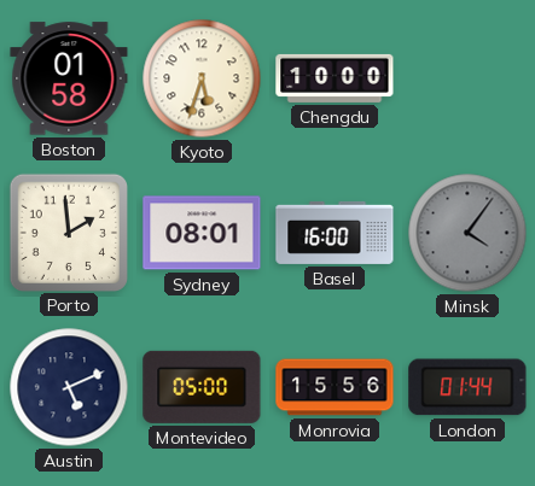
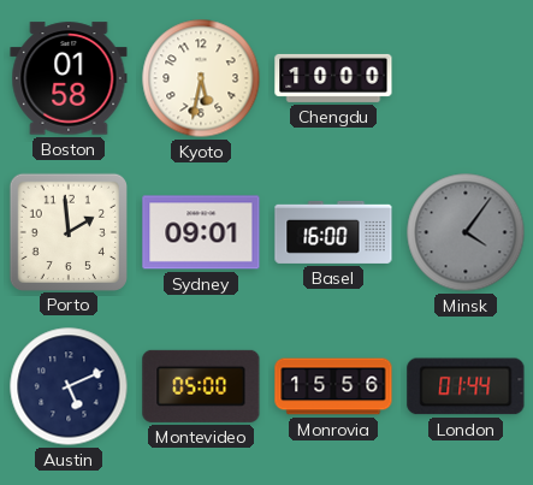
Kyoto: 5:33 -> 5:32 (201, 78)
Sydney: 08:01 -> 09:01 (201, 232)
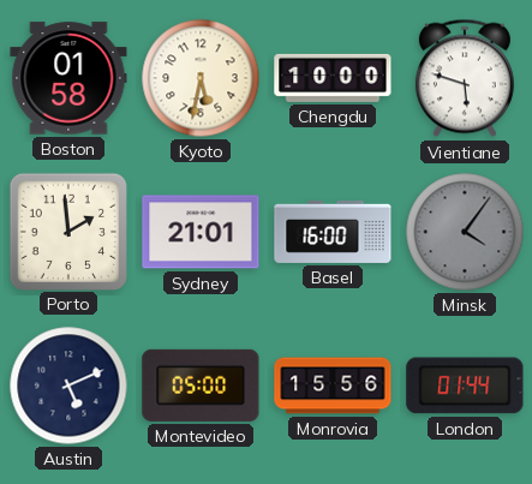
Vientiane: none -> 5:48 (465, 78)
Sydney: 09:01 -> 21:01 (201, 232)
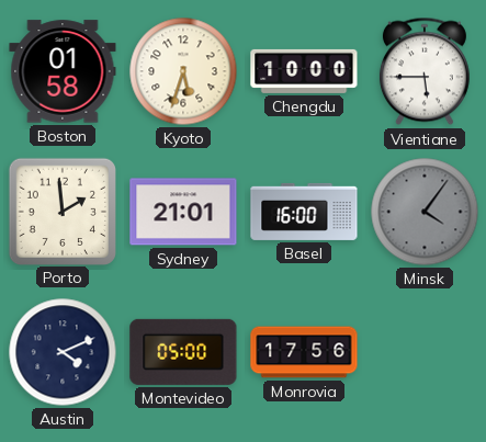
Kyoto: 5:32 -> 5:33 (183, 71)
Vientiane: 5:48 -> 5:45 (425, 71)
Austin: 5:11 -> 4:11 (63, 352)
Monrovia: 15:56 -> 17:56 (304, 352)
London: 01:44 -> none (465, 386)
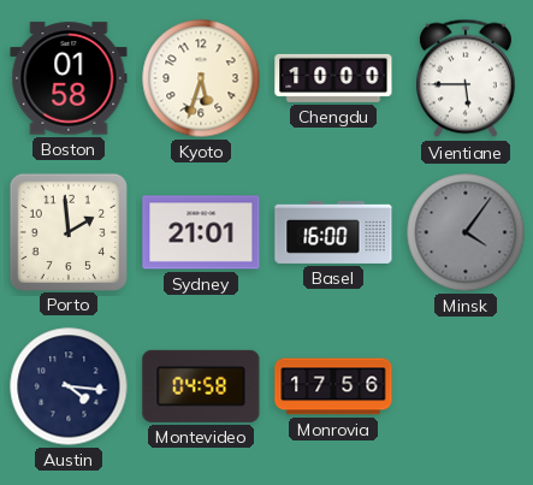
Austin: 4:11 -> 4:16 (69, 386)
Montevideo: 05:00 -> 04:58 (201, 386)
